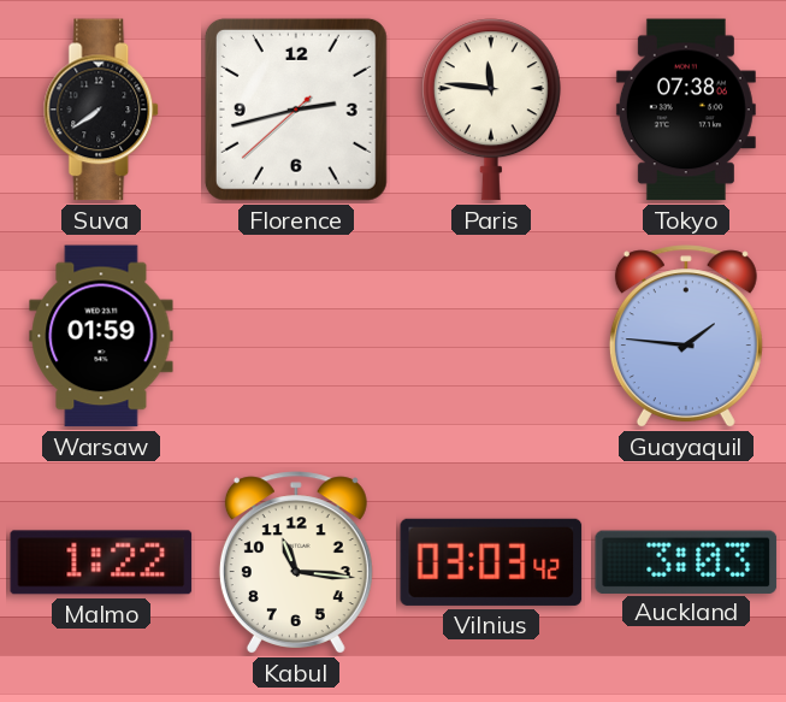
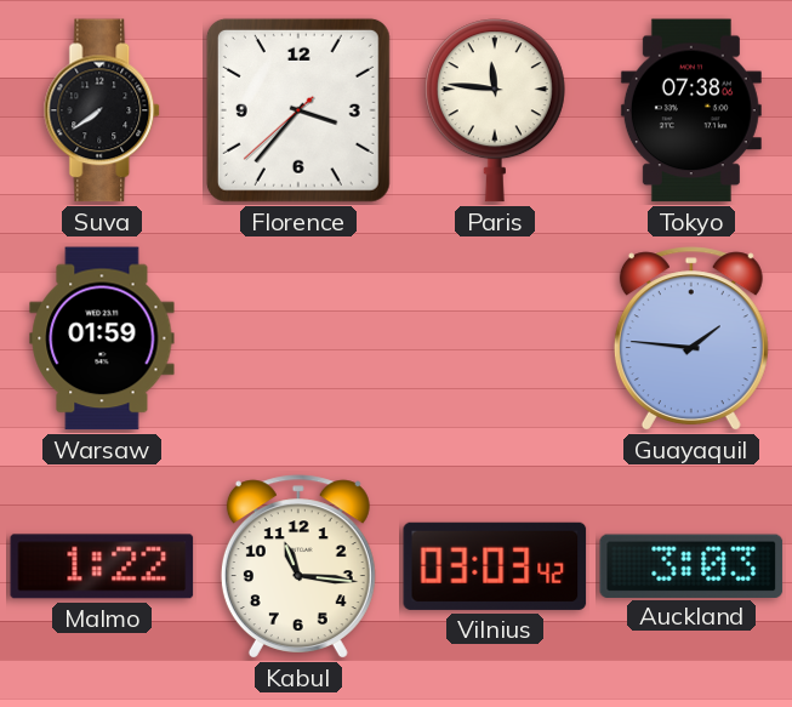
Florence: 2:42 -> 3:36 (298, 110)
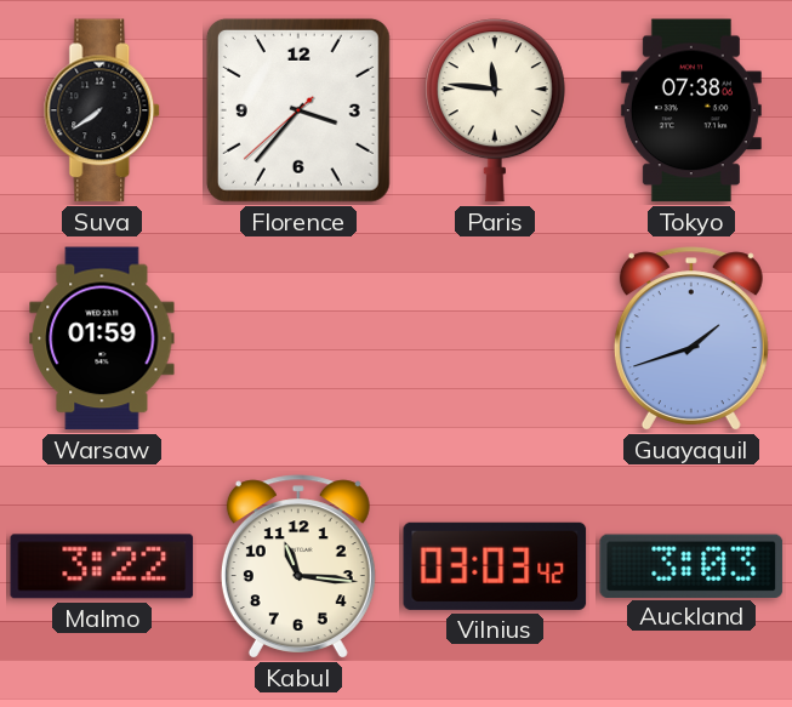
Guayaquil: 1:46 -> 1:42 (691, 338)
Malmo: 1:22 -> 3:22 (102, 566)
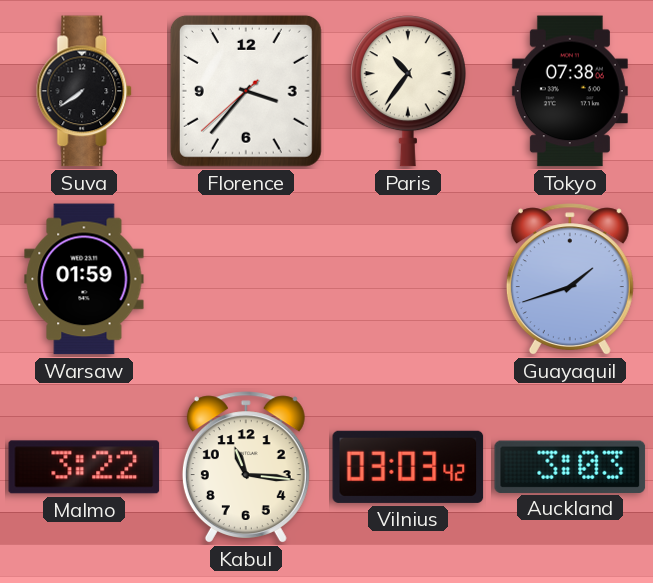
Paris: 11:46 -> 10:36 (408, 91)
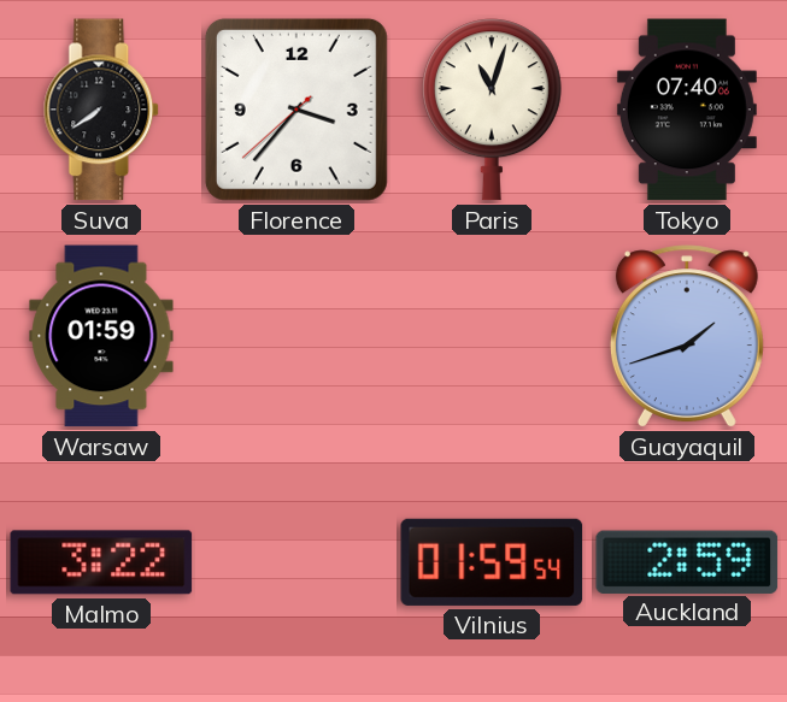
Paris: 10:36 -> 11:03 (492, 110)
Tokyo: 07:38 -> 07:40 (687, 110)
Kabul: 11:16 -> none (246, 467)
Vilnius: 03:03 -> 01:59 (492, 562)
Auckland: 3:03 -> 2:59 (687, 561)
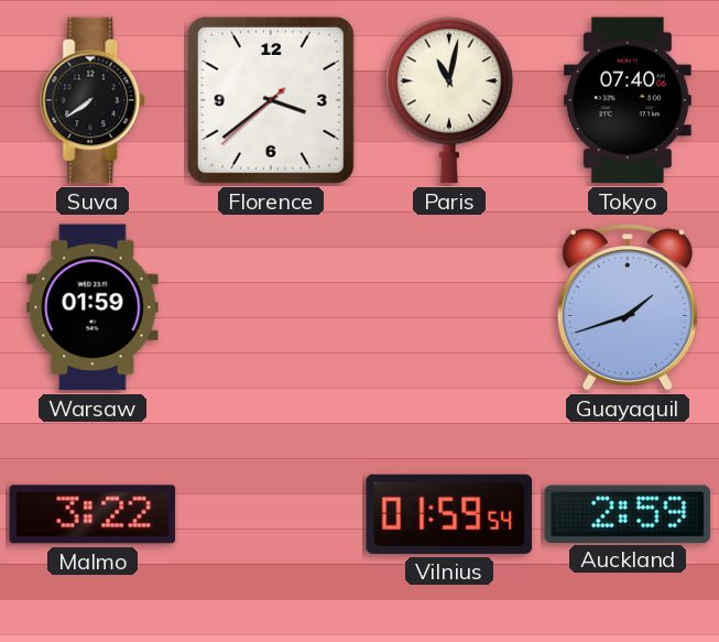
Florence: 3:36 -> 3:38 (271, 100)
Paris: 11:03 -> 11:02 (449, 100)
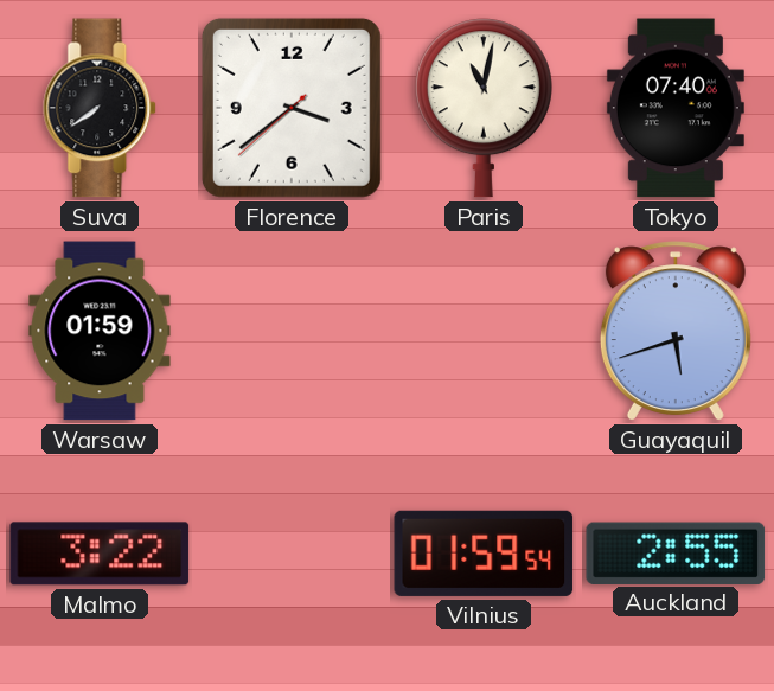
Guayaquil: 1:42 -> 5:42 (676, 331)
Auckland: 2:59 -> 2:55 (676, 552)
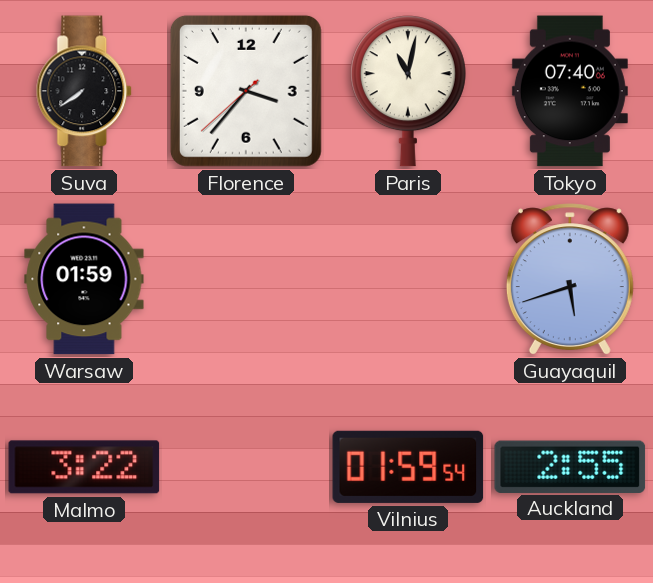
Florence: 3:38 -> 3:36 (246, 91)
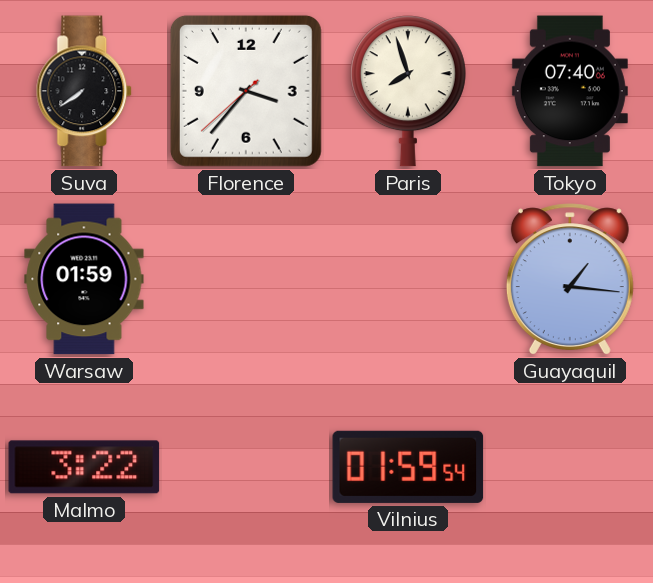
Paris: 11:02 -> 7:57 (408, 91)
Guayaquil: 5:42 -> 1:16 (570, 279)
Auckland: 2:55 -> none (570, 466)
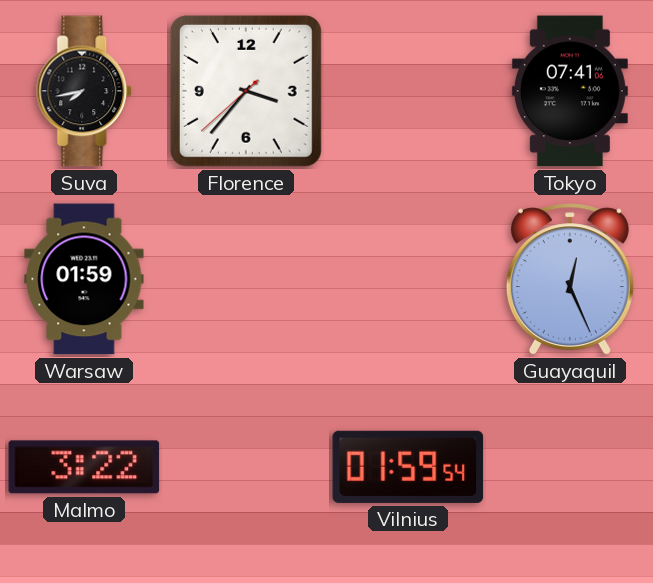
Suva: 7:39 -> 7:43 (85, 91)
Paris: 7:57 -> none (408, 91)
Tokyo: 07:40 -> 07:41 (570, 91)
Guayaquil: 1:16 -> 12:26 (570, 279)
